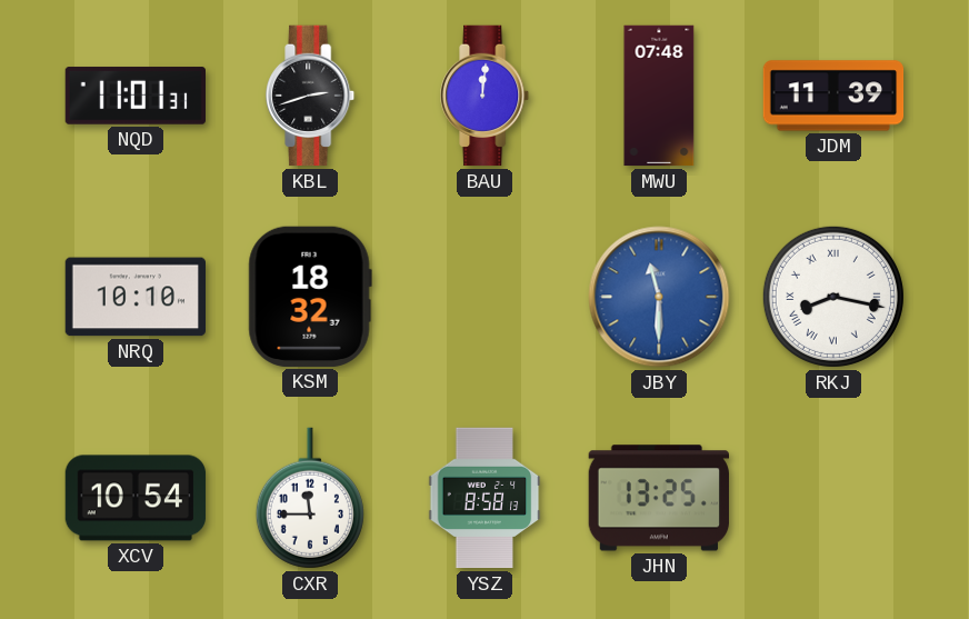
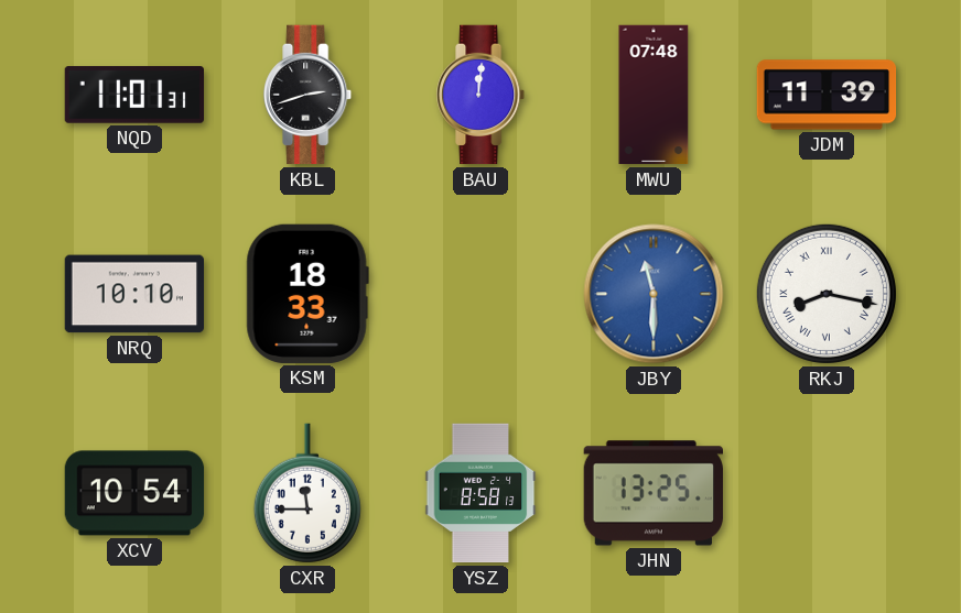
KSM: 18:32 -> 18:33 (307, 294)
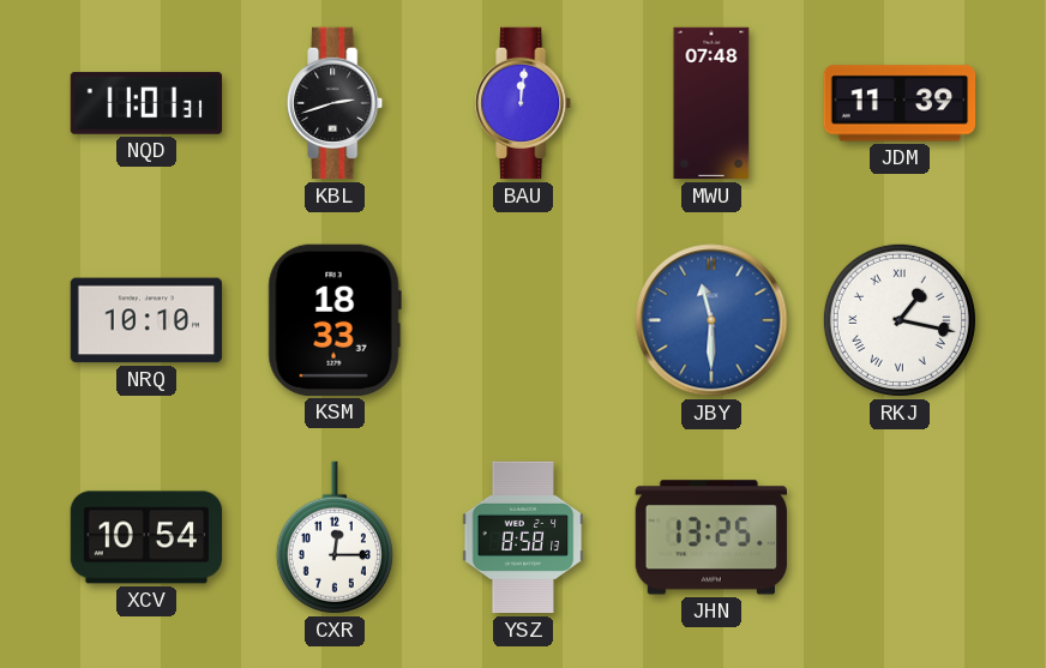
RKJ: 8:17 -> 1:17 (900, 320)
CXR: 11:45 -> 12:15 (335, 537)
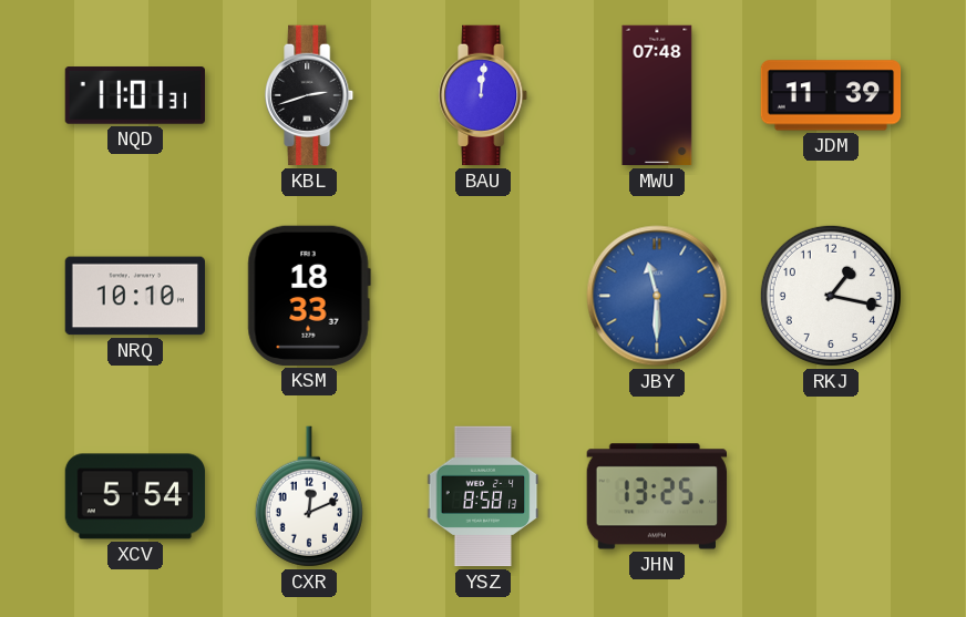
RKJ numerals: Roman -> Arabic (831, 296)
XCV: 10:54 -> 5:54 (135, 496)
CXR: 12:15 -> 12:11 (309, 496)
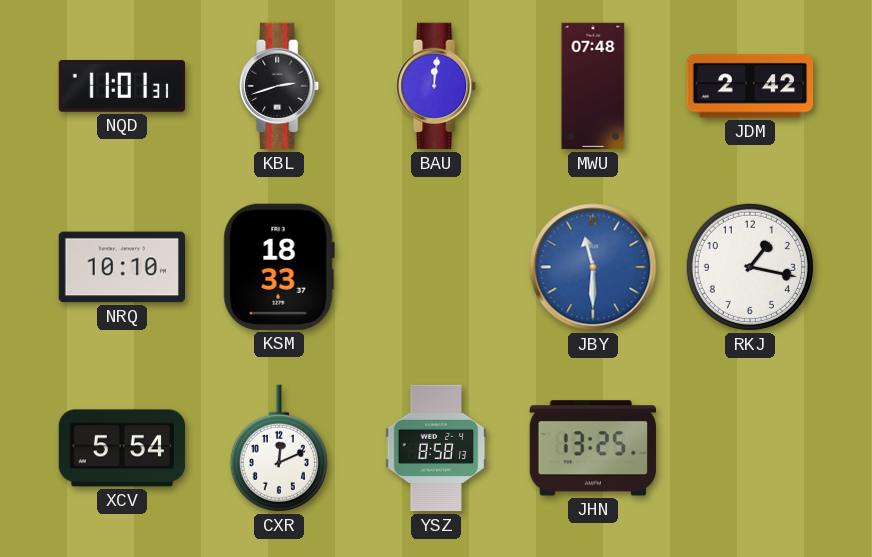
JDM: 11:39 -> 2:42 (750, 86)
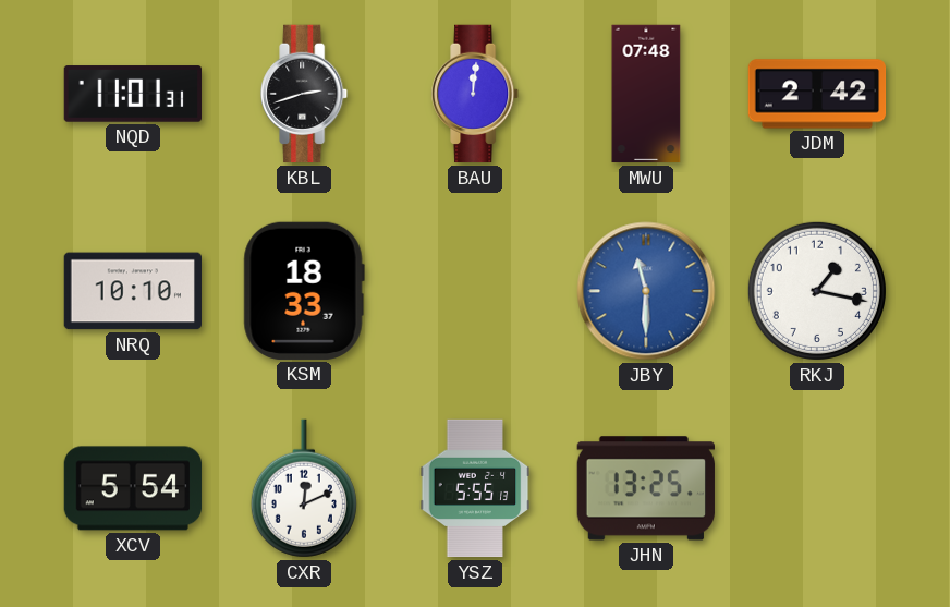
YSZ: 8:58 -> 5:55 (475, 488)
